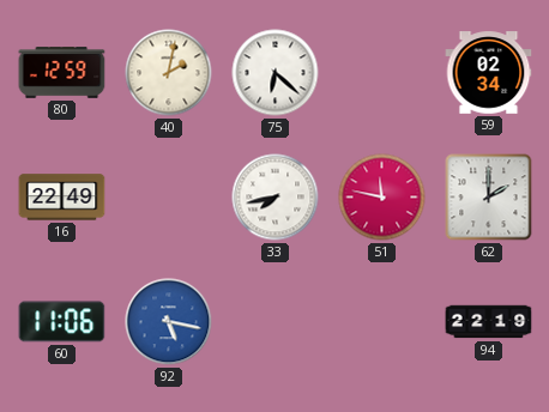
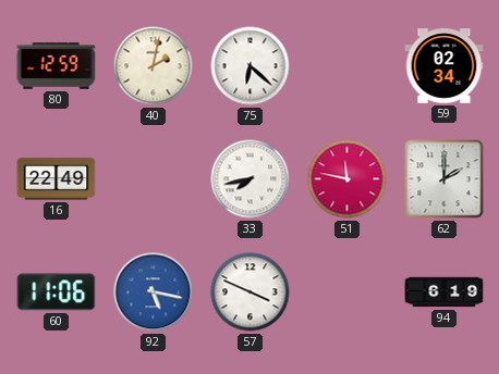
57: none -> 3:49 (251, 292)
94: 22:19 -> 6:19 (445, 292)
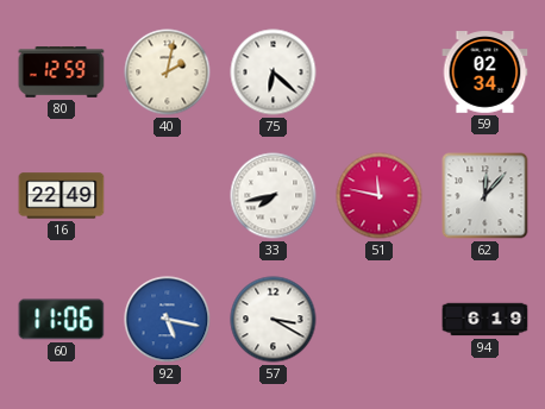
62: 2:00 -> 12:07 (486, 196)
57: 3:49 -> 3:20 (274, 320)
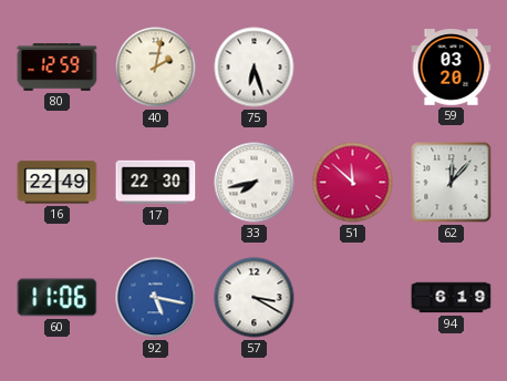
75: 6:22 -> 6:27 (255, 68)
59: 02:34 -> 03:20 (452, 68)
17: none -> 22:30 (156, 183)
51: 11:47 -> 11:52 (353, 183)
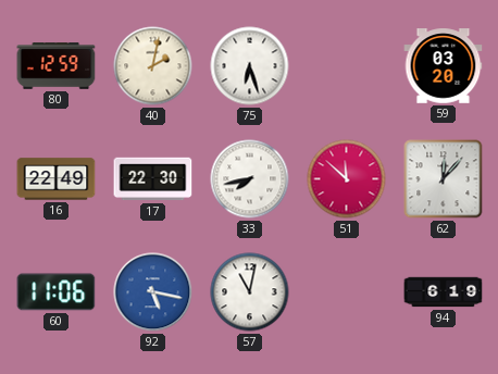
57: 3:20 -> 11:02 (250, 292)
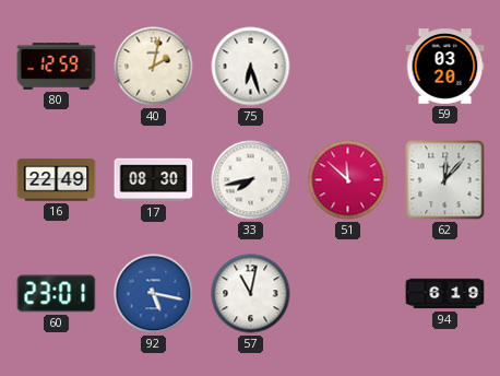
17: 22:30 -> 08:30 (154, 180)
60: 11:06 -> 23:01 (57, 294)
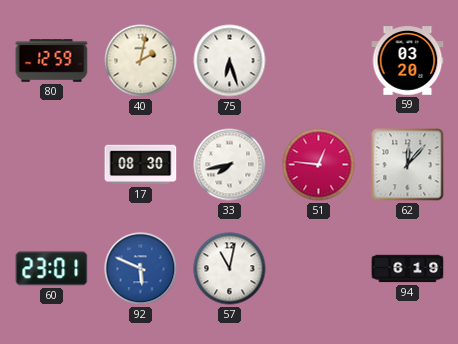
16: 22:49 -> none (57, 180)
51: 11:52 -> 12:46 (319, 165)
92: 5:17 -> 5:49 (141, 269)
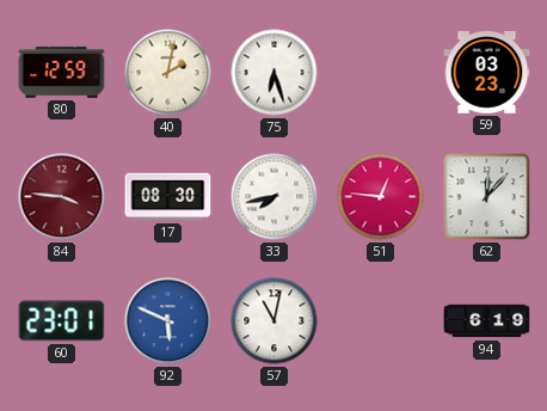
59: 03:20 -> 03:23 (487, 73)
84: none -> 3:46 (62, 197)
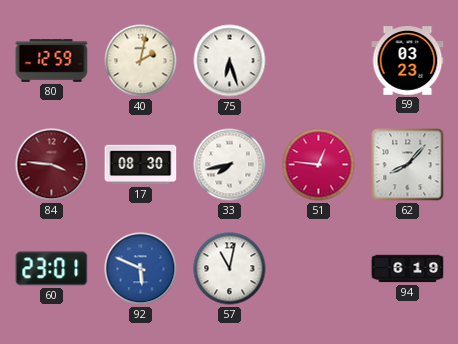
62: 12:07 -> 8:07 (408, 165)
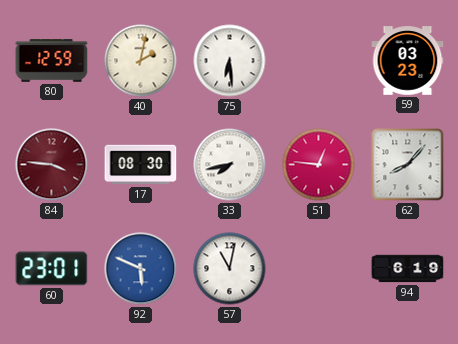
75: 6:27 -> 6:29 (230, 61)
